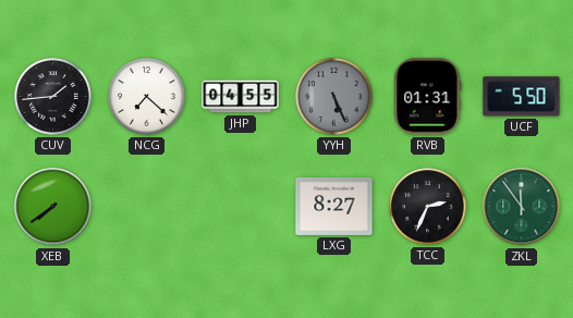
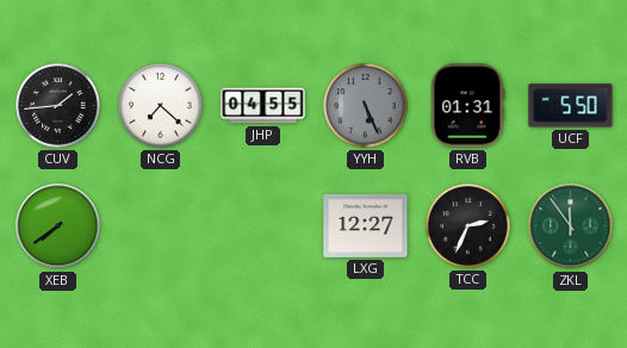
LXG: 8:27 -> 12:27 (366, 225)
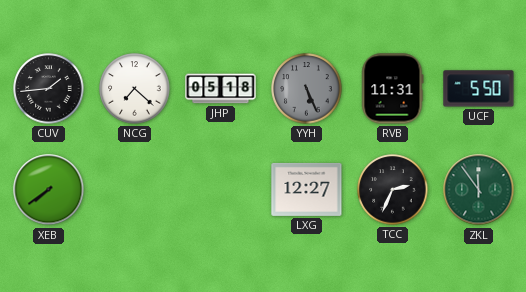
JHP: 04:55 -> 05:18 (221, 89)
RVB: 01:31 -> 11:31 (393, 89)
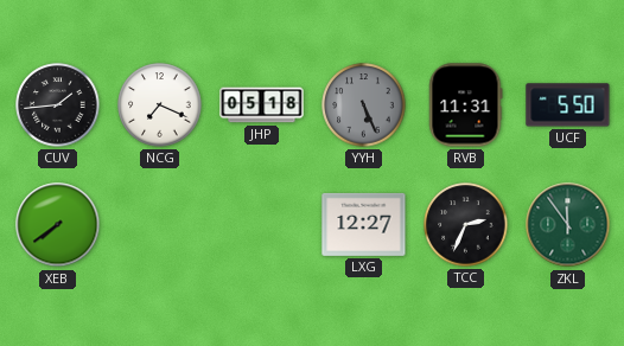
NCG: 7:22 -> 7:19 (160, 105)
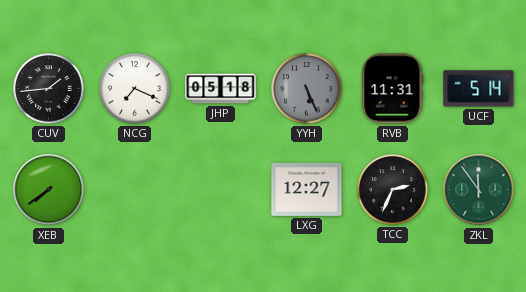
UCF: 5:50 -> 5:14 (479, 89)
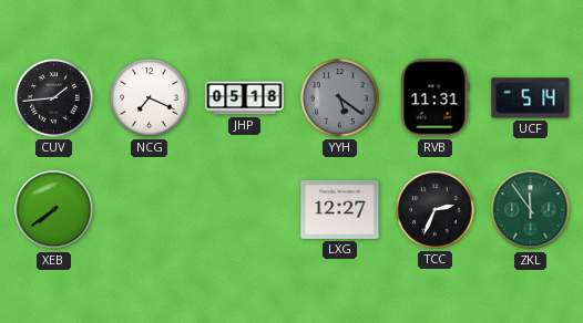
YYH: 5:26 -> 5:21 (340, 98)
